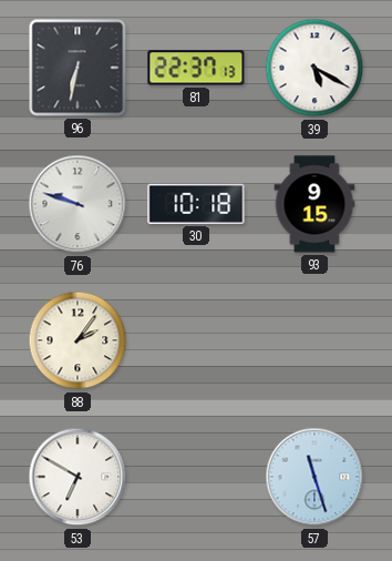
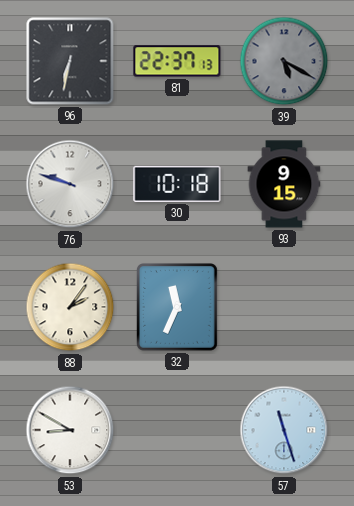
39 dial: white -> grey (284, 61)
32: none -> 11:34 (178, 308)
53: 6:50 -> 8:50 (70, 430)
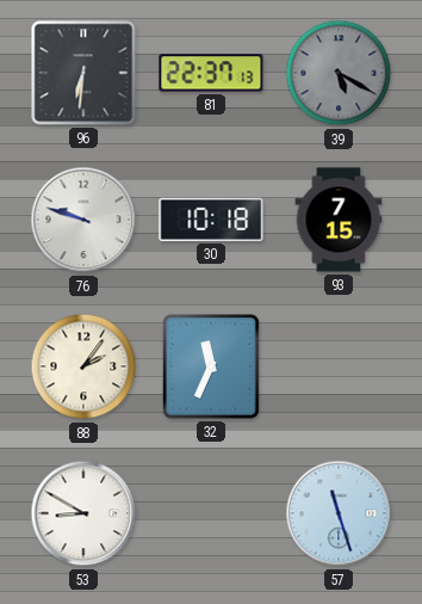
96: 6:32 -> 6:31 (83, 73)
93: 9:15 -> 7:15 (339, 220)
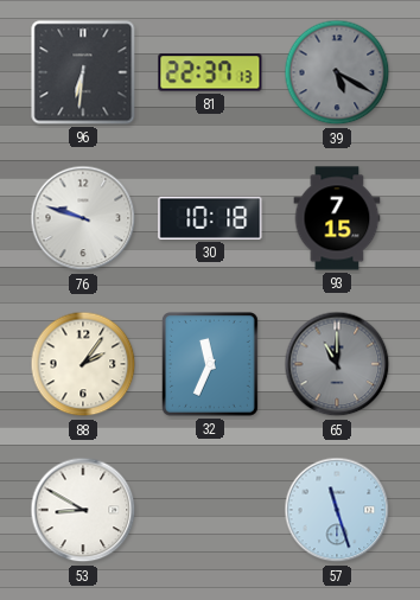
65: none -> 11:00 (337, 364)
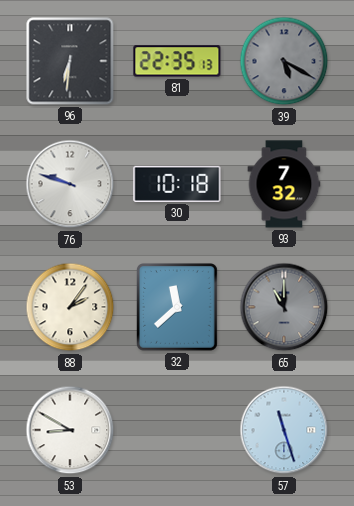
81: 22:37 -> 22:35 (177, 61)
93: 7:15 -> 7:32 (284, 184)
32: 11:34 -> 11:38 (178, 308)
